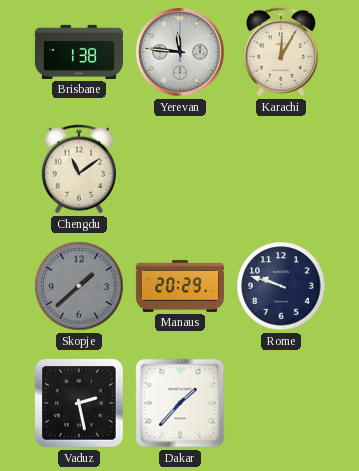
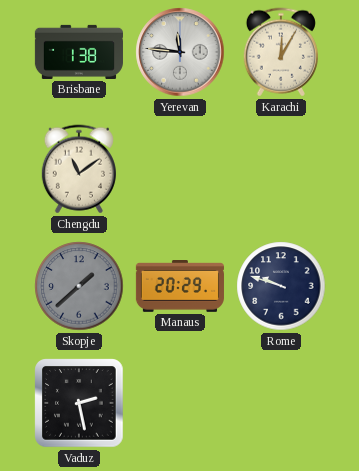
Dakar: 1:37 -> none (180, 403)
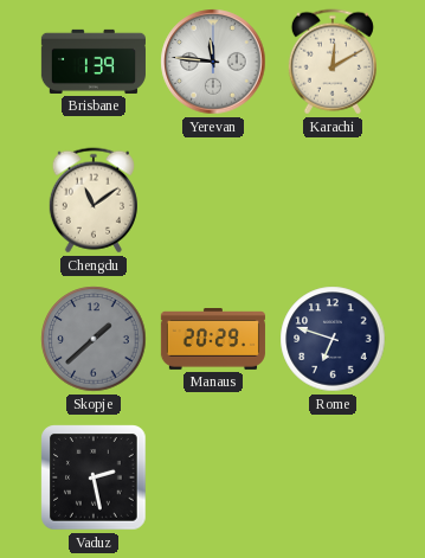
Brisbane: 1:38 -> 1:39 (94, 62)
Karachi: 12:05 -> 12:10 (333, 62)
Rome: 9:48 -> 6:48 (333, 339)
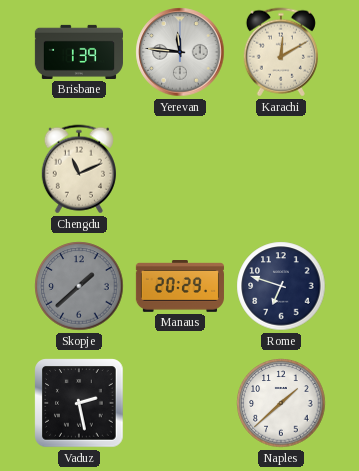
Chengdu: 11:09 -> 11:11 (79, 169)
Naples: none -> 1:38 (281, 403)
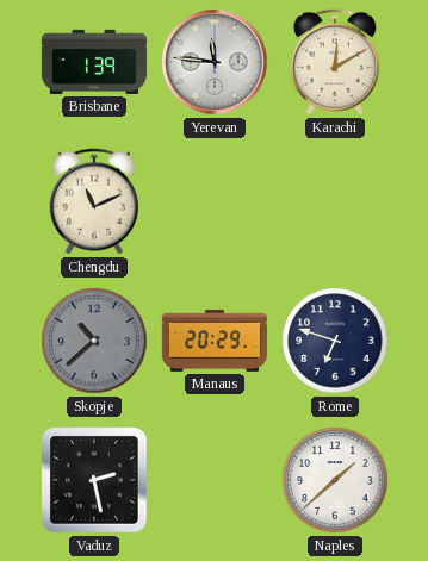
Skopje: 1:38 -> 10:38 (94, 341)
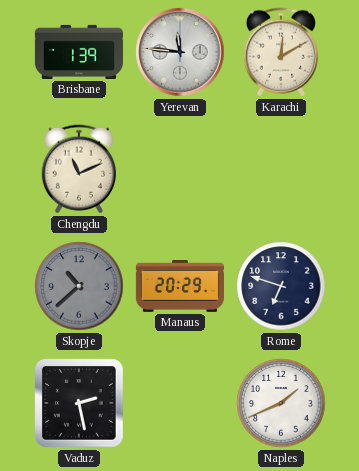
Naples: 1:38 -> 1:41 (281, 403)
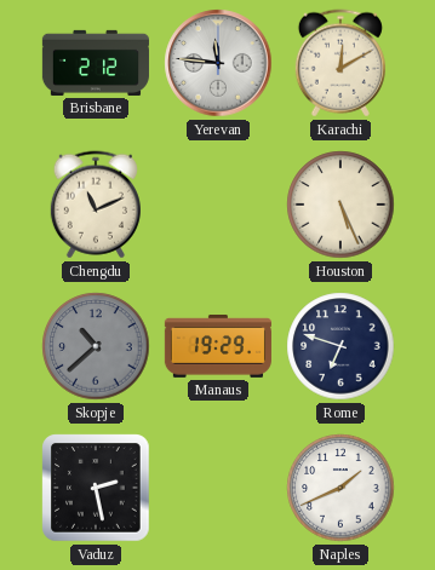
Brisbane: 1:39 -> 2:12 (96, 63)
Houston: none -> 5:26 (340, 205)
Manaus: 20:29 -> 19:29 (218, 347)
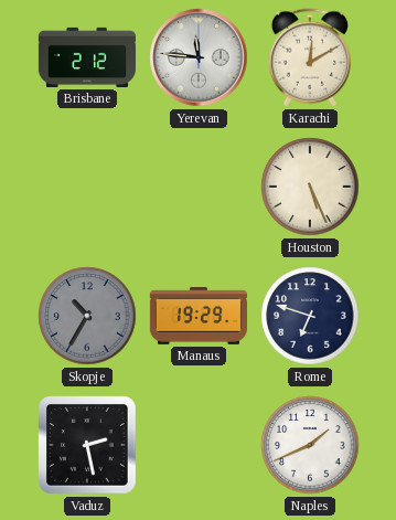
Chengdu: 11:11 -> none (96, 205)
Skopje: 10:38 -> 10:35 (87, 316)
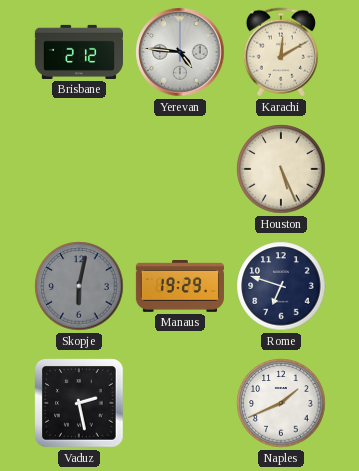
Yerevan: 11:46 -> 4:46 (180, 52)
Skopje: 10:35 -> 6:02 (79, 286)
